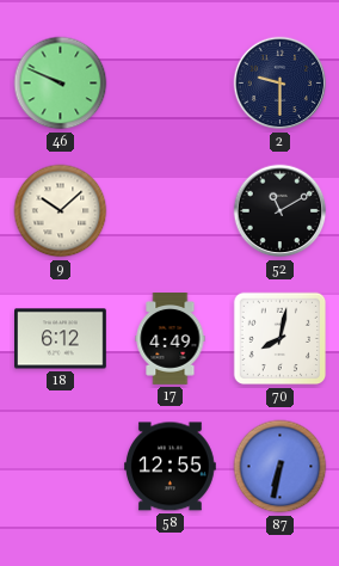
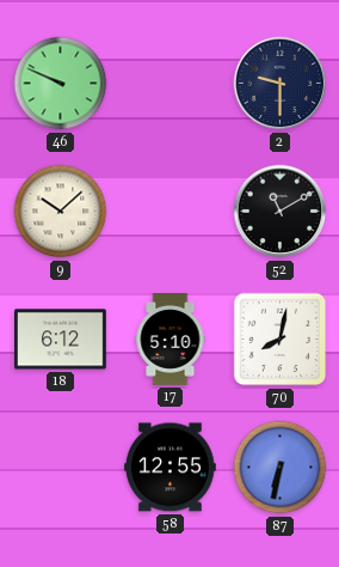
17: 4:49 -> 5:10 (171, 340)
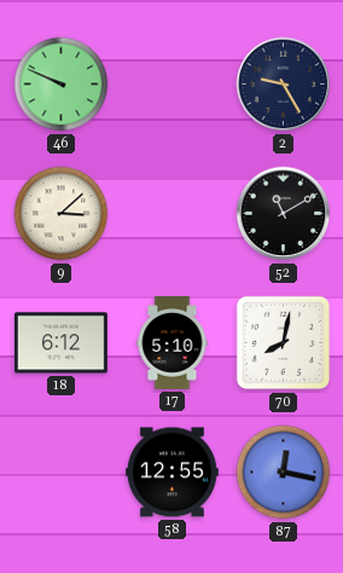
2: 9:30 -> 9:25 (284, 85)
9: 10:08 -> 3:08 (62, 214)
87: 6:32 -> 12:17 (284, 473)
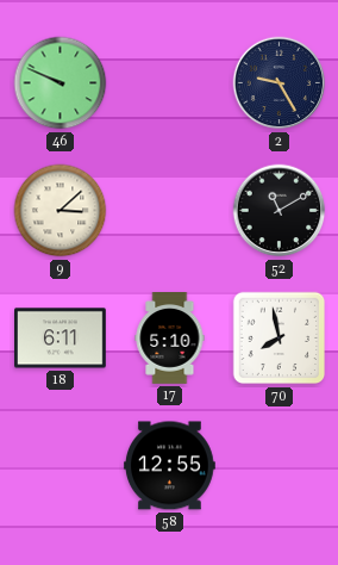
18: 6:12 -> 6:11 (61, 339)
70: 8:02 -> 7:58 (280, 339)
87: 12:17 -> none (284, 473)
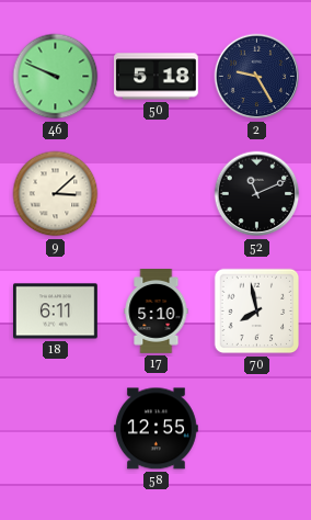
50: none -> 5:18 (157, 77)
52: 11:10 -> 11:11 (257, 194)
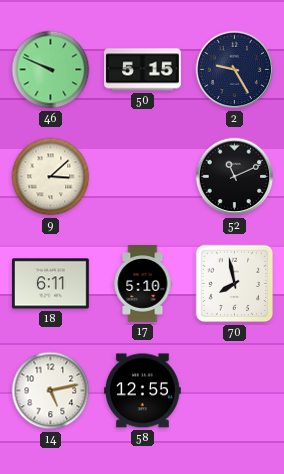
50: 5:18 -> 5:15 (143, 70)
14: none -> 5:13 (51, 391)
